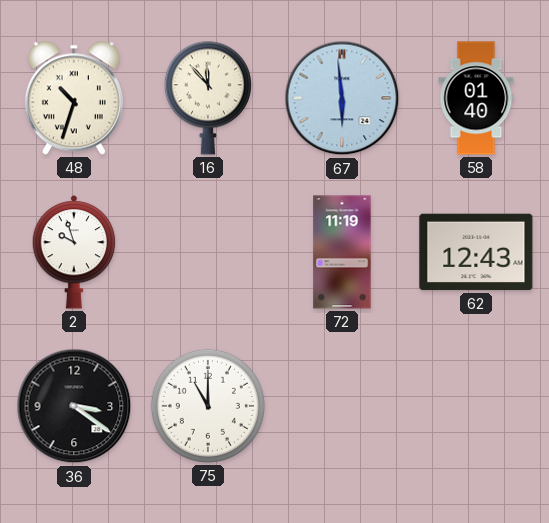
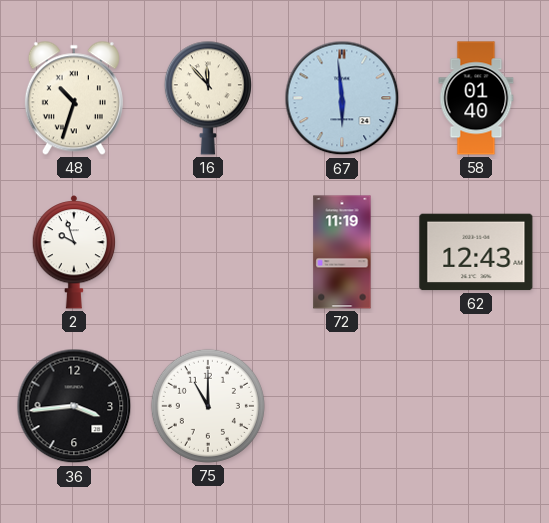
36: 3:21 -> 3:44 (74, 406)
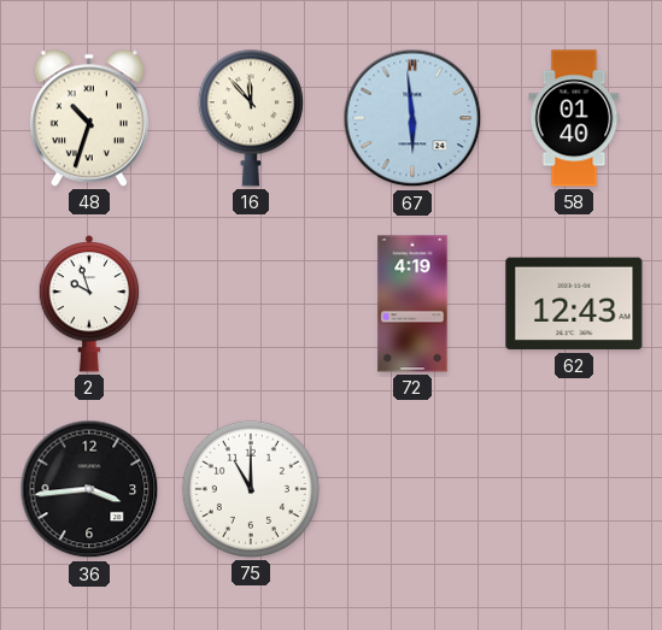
72: 11:19 -> 4:19 (412, 304)
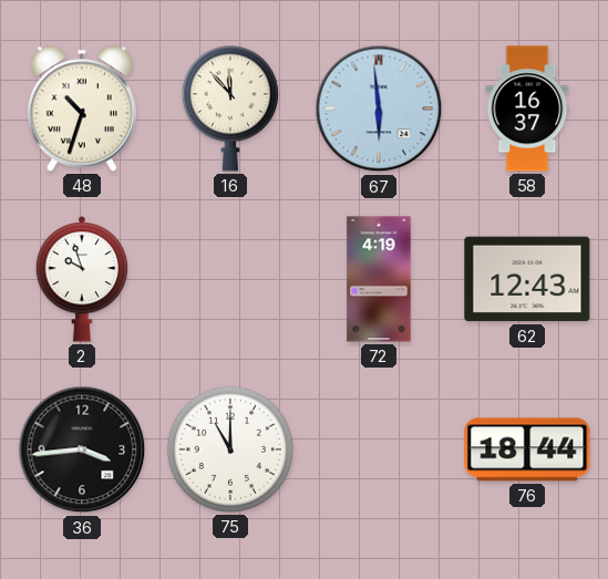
58: 01:40 -> 16:37 (527, 108)
76: none -> 18:44 (527, 449)
